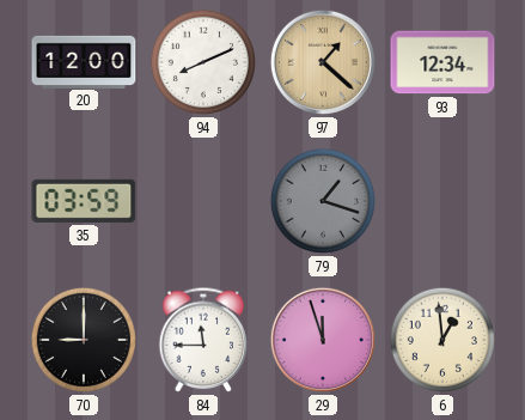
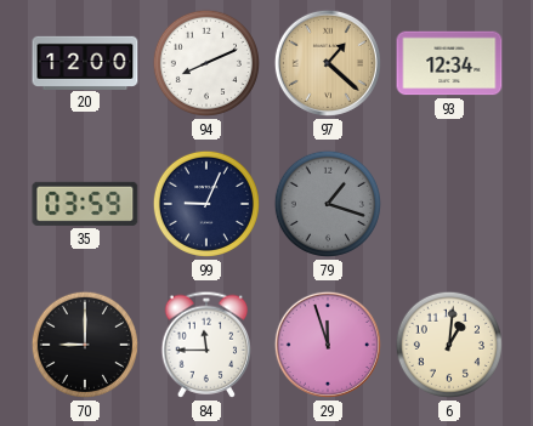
99: none -> 9:04 (206, 204)
6: 12:59 -> 1:01 (449, 345)
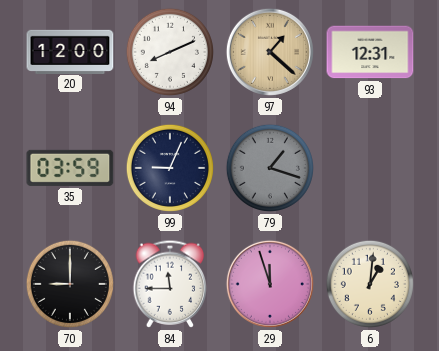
93: 12:34 -> 12:31 (370, 52)
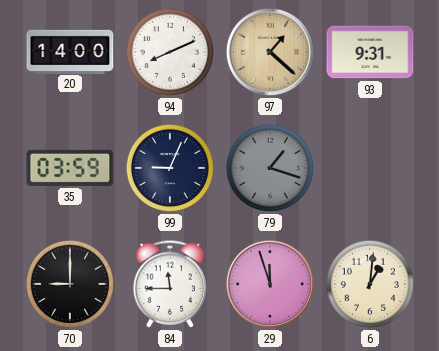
20: 12:00 -> 14:00 (70, 51)
93: 12:31 -> 9:31 (370, 52)
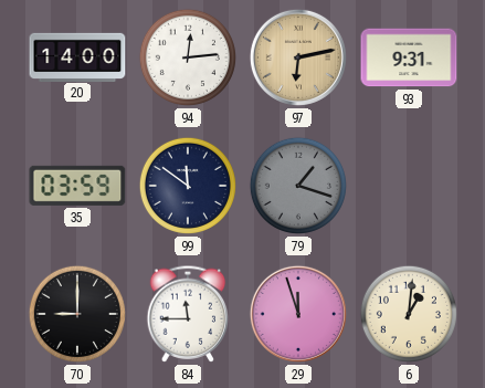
94: 8:11 -> 12:14 (188, 57)
97: 1:22 -> 6:13 (298, 57)
99: 9:04 -> 11:51 (188, 186)
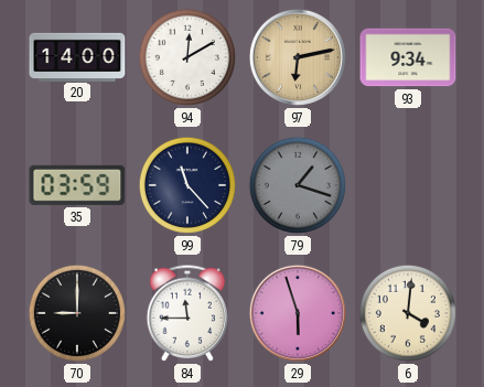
94: 12:14 -> 12:10 (187, 57)
93: 9:31 -> 9:34 (408, 57)
99: 11:51 -> 11:23 (187, 185)
29: 11:57 -> 5:57 (298, 313)
6: 1:01 -> 4:01 (408, 313)
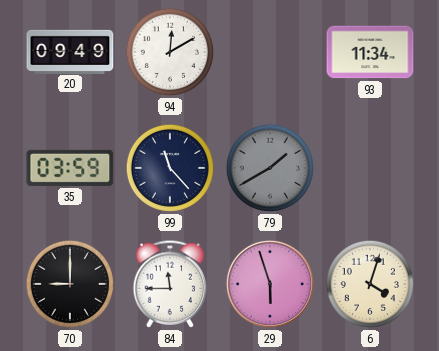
20: 14:00 -> 09:49 (70, 51)
97: 6:13 -> none (298, 57)
93: 9:34 -> 11:34 (370, 52)
79: 1:18 -> 1:40 (270, 168)
6: 4:01 -> 4:03 (370, 284)
